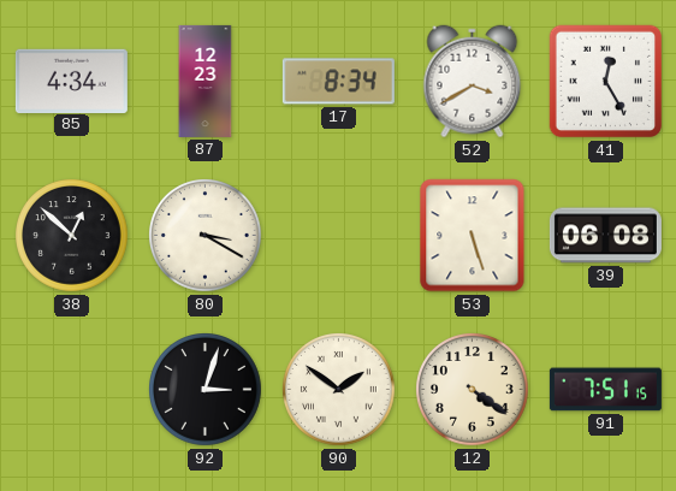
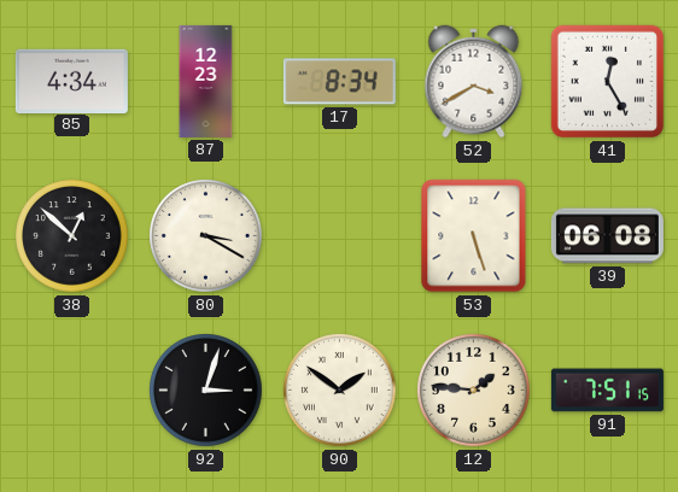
12: 4:21 -> 1:46 (474, 391)
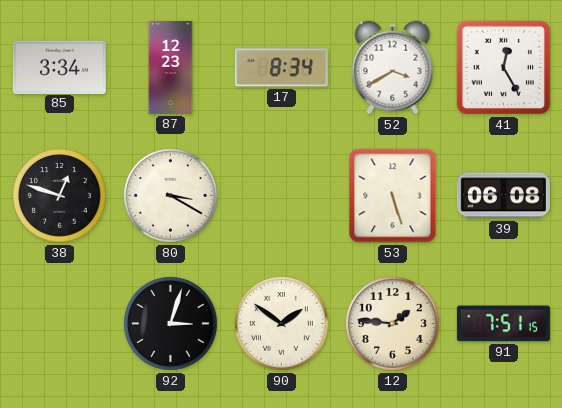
85: 4:34 -> 3:34 (59, 67)
38: 12:52 -> 12:48 (60, 196)
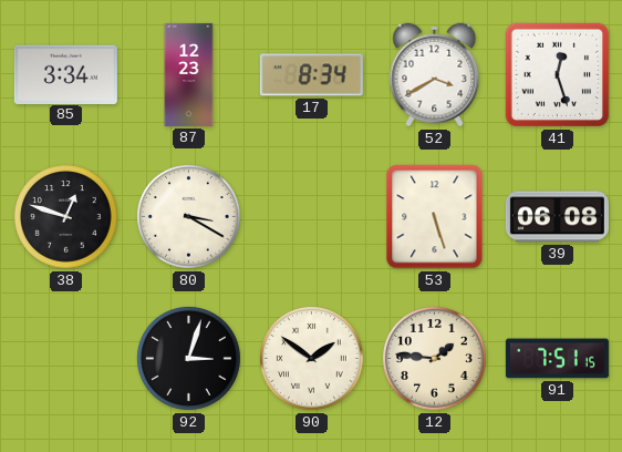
41: 12:25 -> 12:27 (558, 75)
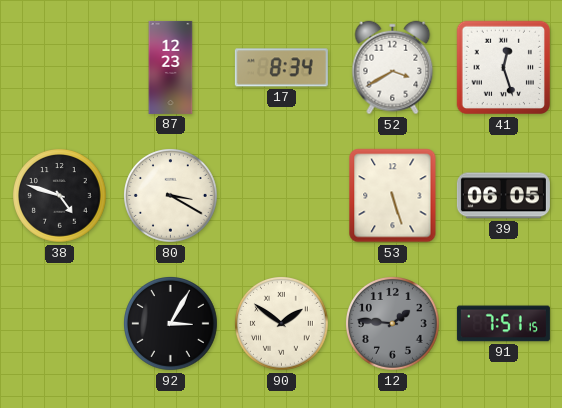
85: 3:34 -> none (65, 74)
38: 12:48 -> 4:48 (60, 196)
39: 06:08 -> 06:05 (503, 196)
92: 3:03 -> 3:05 (171, 324)
12 dial: cream -> grey (393, 324)
